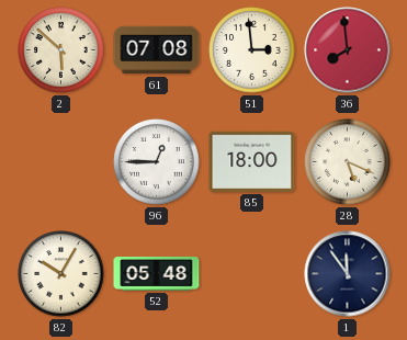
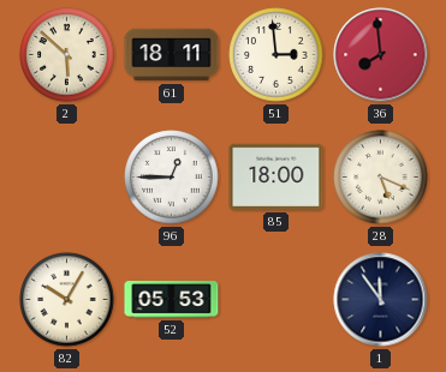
61: 07:08 -> 18:11 (172, 55)
52: 05:48 -> 05:53 (172, 300)
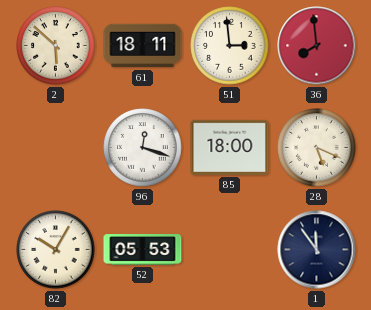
96: 12:45 -> 12:18 (143, 148)
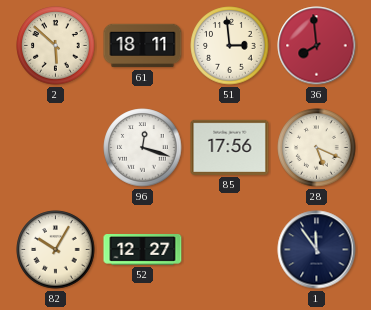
85: 18:00 -> 17:56 (230, 147)
52: 05:53 -> 12:27 (143, 250)
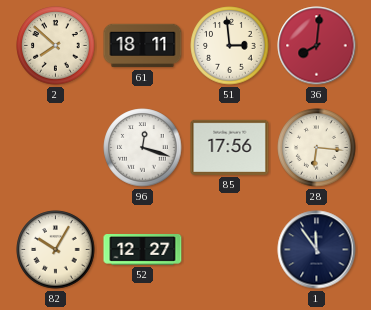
2: 5:52 -> 7:52 (56, 46)
36: 7:59 -> 8:01 (317, 46)
28: 5:19 -> 6:16 (317, 148)
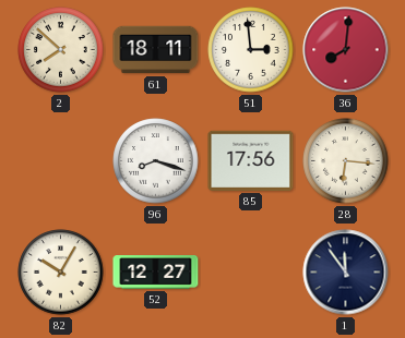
96: 12:18 -> 8:18 (156, 161)
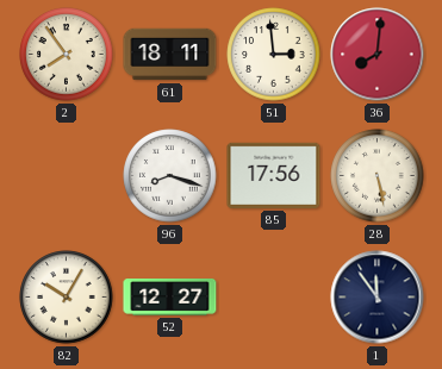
2: 7:52 -> 7:54 (67, 55)
28: 6:16 -> 5:28 (378, 176)
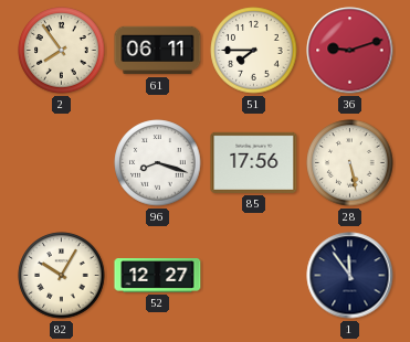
61: 18:11 -> 06:11 (158, 51)
51: 2:59 -> 7:45 (254, 51)
36: 8:01 -> 9:12 (350, 51)
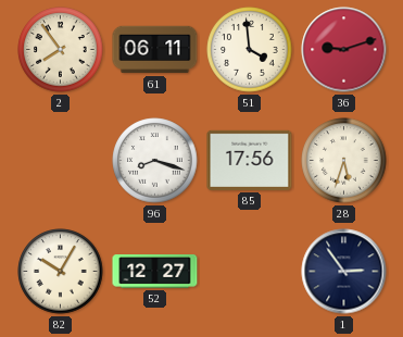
51: 7:45 -> 3:59 (250, 50)
28: 5:28 -> 5:33 (344, 161)
1: 11:54 -> 2:54 (344, 272)
